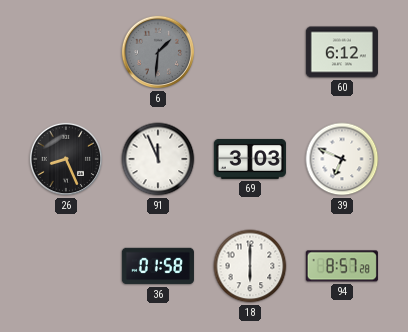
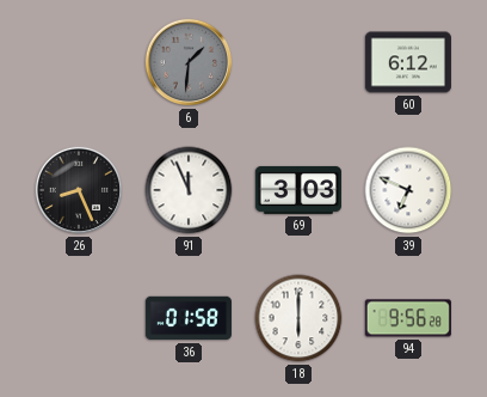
94: 8:57 -> 9:56 (408, 318)
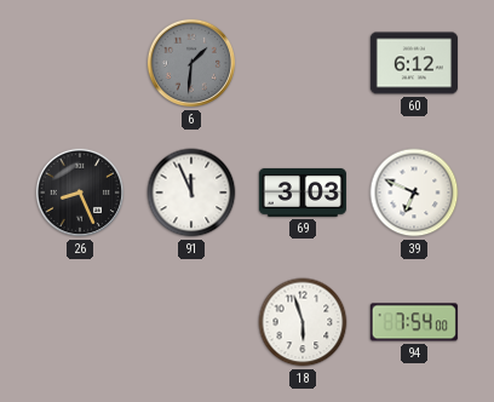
36: 01:58 -> none (189, 318)
18: 6:00 -> 5:57 (303, 322)
94: 9:56 -> 7:54 (414, 322)
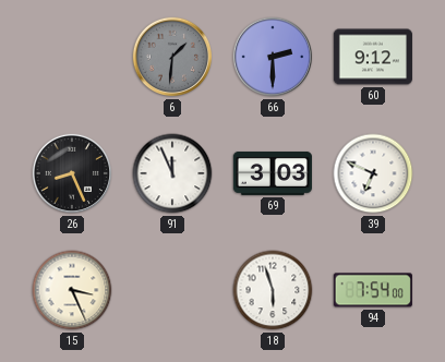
66: none -> 2:30 (273, 57)
60: 6:12 -> 9:12 (373, 57)
15: none -> 3:26 (72, 290)
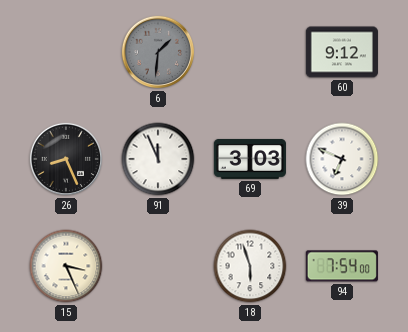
66: 2:30 -> none (273, 57)
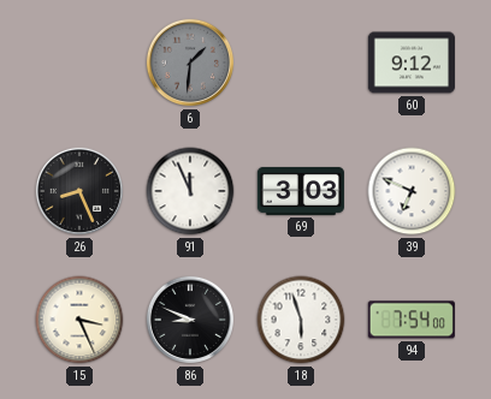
86: none -> 8:49 (190, 320)
